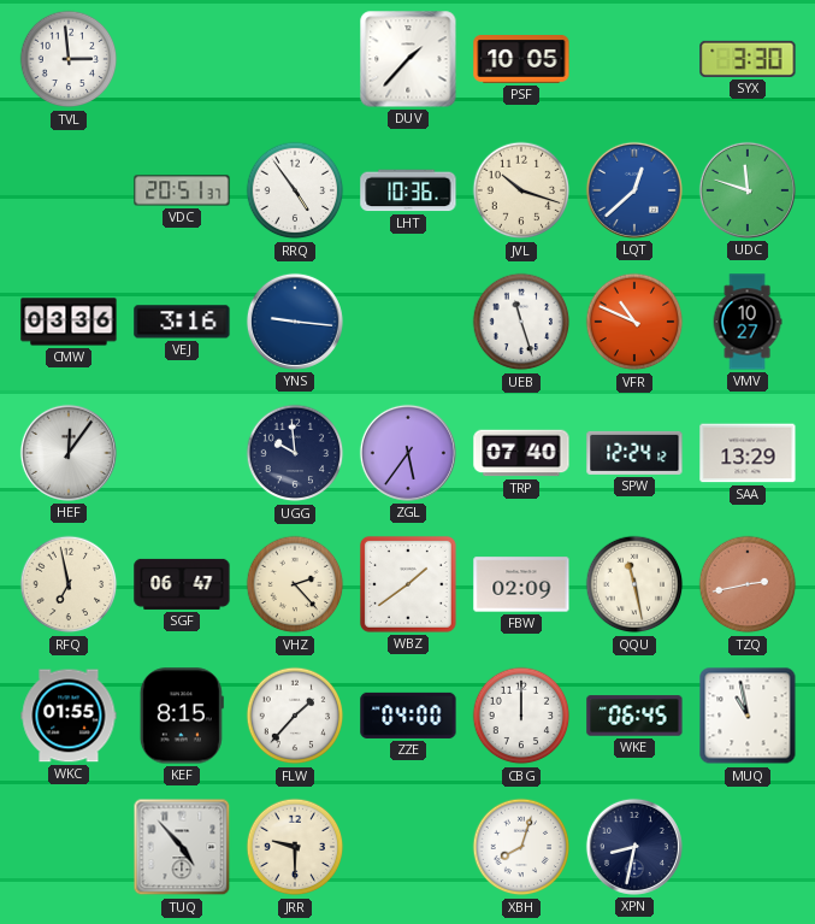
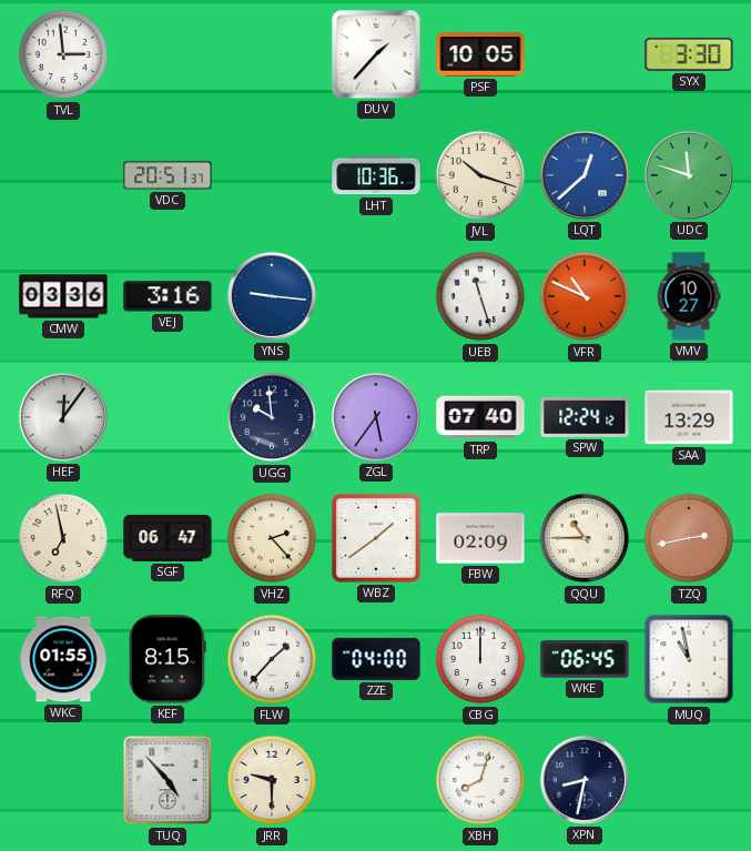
RRQ: 4:54 -> none (295, 190)
QQU: 11:28 -> 10:45 (585, 538)
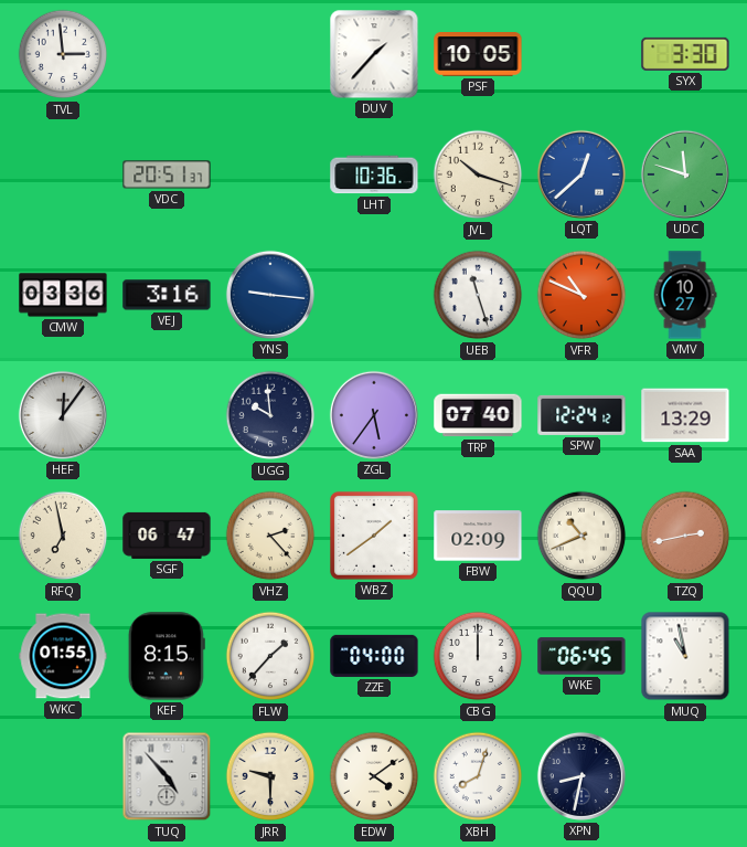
QQU: 10:45 -> 10:41 (581, 536)
EDW: none -> 4:09 (374, 776)
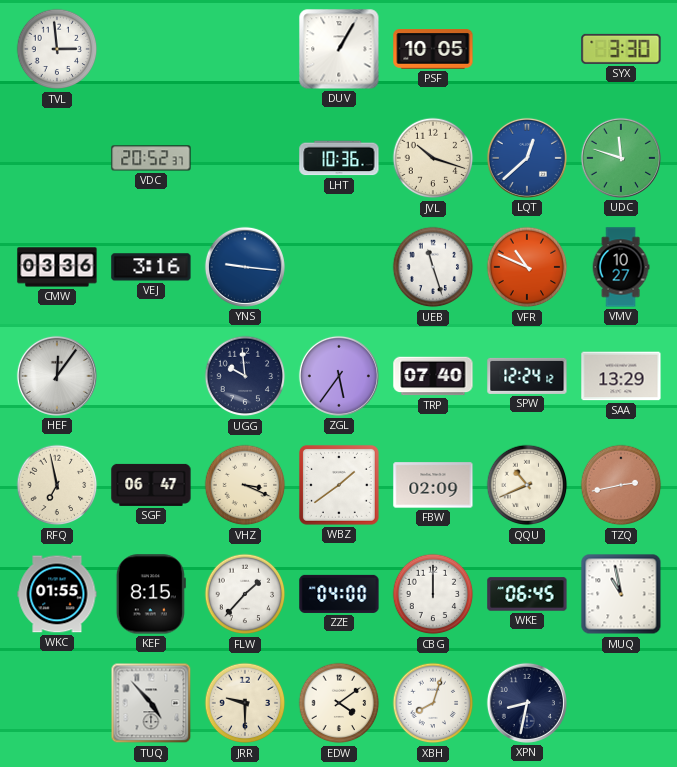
DUV: 1:37 -> 1:05 (339, 49)
VDC: 20:51 -> 20:52 (151, 158)
VHZ: 2:23 -> 3:19 (245, 485)
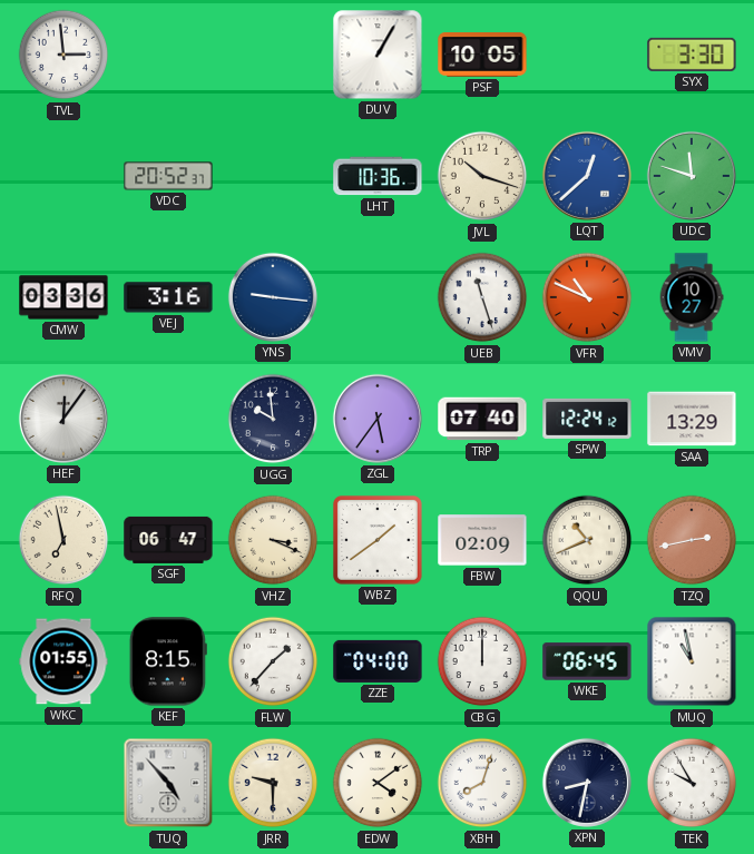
TEK: none -> 9:55 (692, 783)
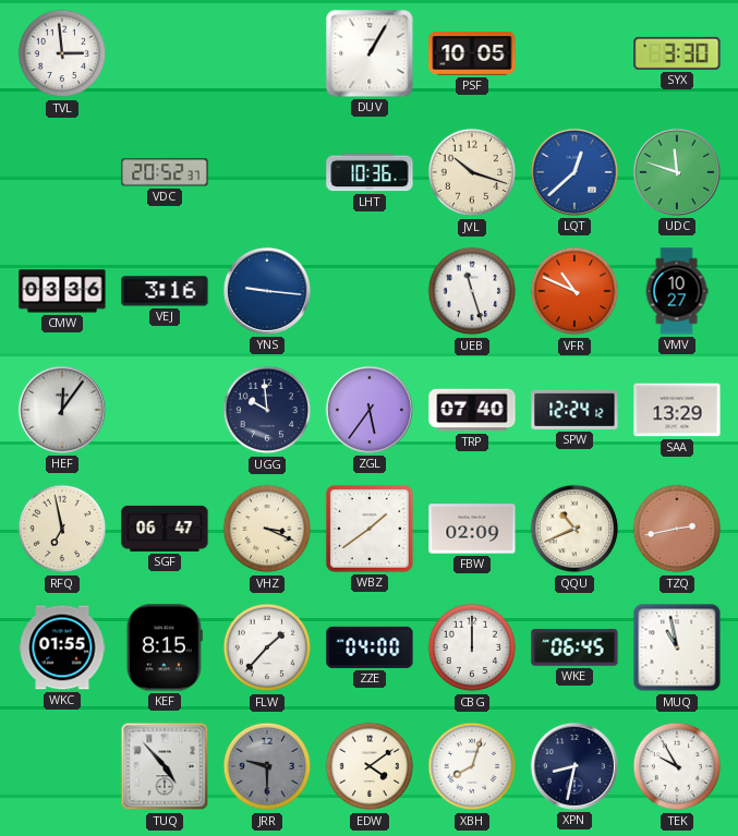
JRR dial: cream -> grey (267, 766)
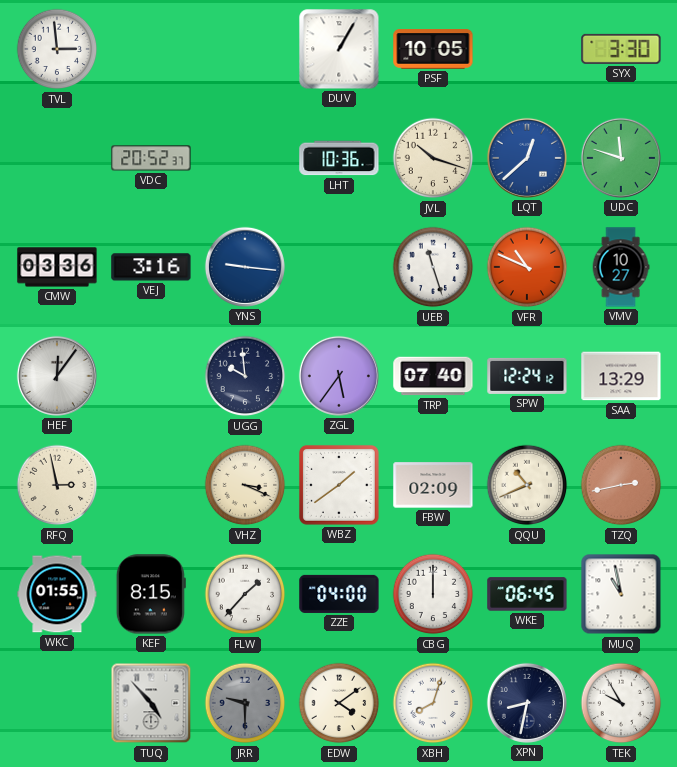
RFQ: 6:58 -> 2:58 (57, 485)
SGF: 06:47 -> none (165, 529)
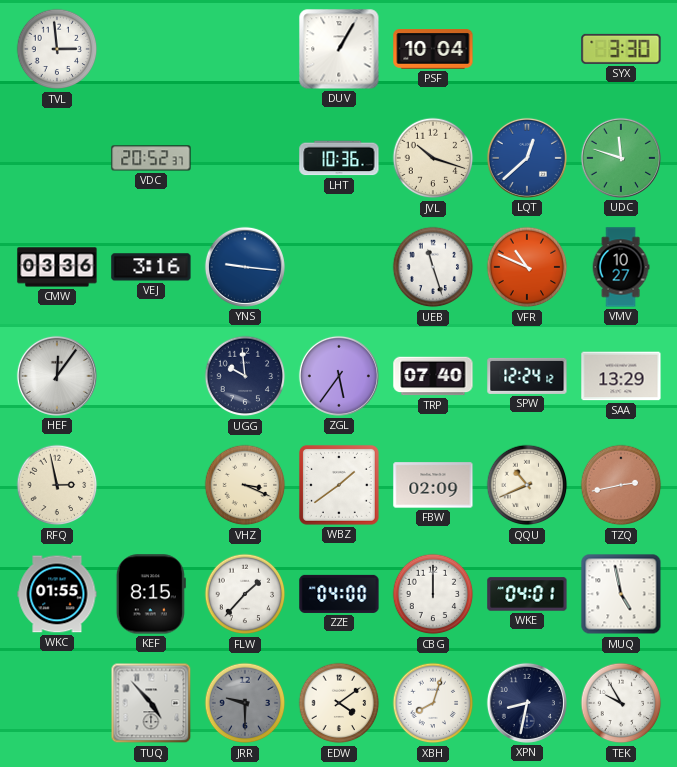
PSF: 10:05 -> 10:04 (433, 50)
WKE: 06:45 -> 04:01 (527, 594)
MUQ: 10:58 -> 4:58 (621, 594)
